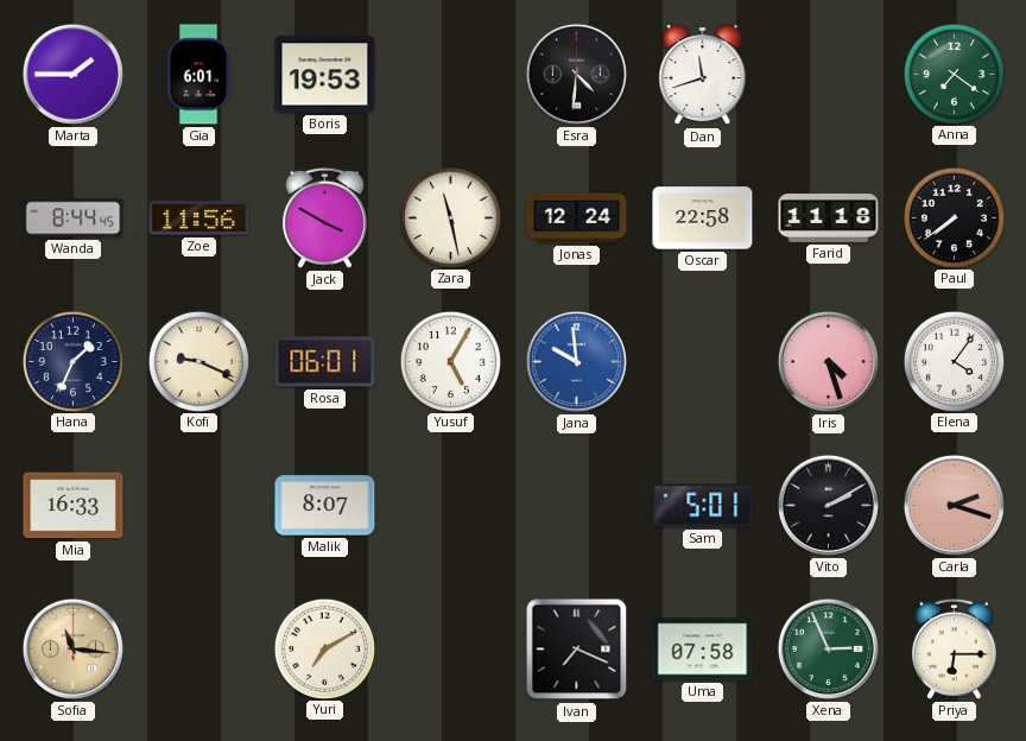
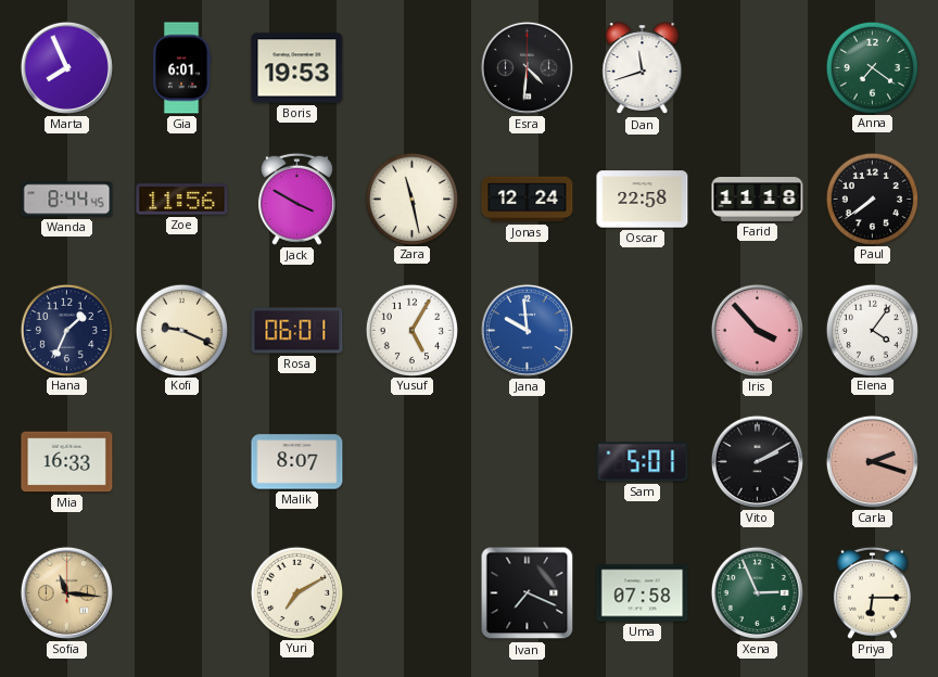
Marta: 1:45 -> 7:56 (66, 67)
Iris: 4:27 -> 3:53 (757, 330)
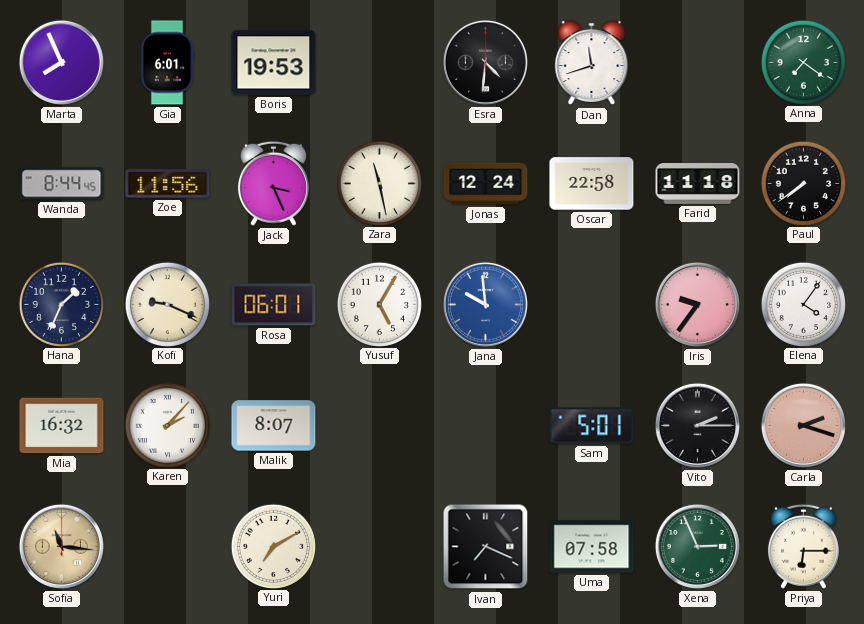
Jack: 3:50 -> 3:26 (273, 183)
Iris: 3:53 -> 9:36 (697, 304)
Mia: 16:33 -> 16:32 (62, 426)
Karen: none -> 2:07 (167, 425)
Vito: 2:10 -> 2:15 (697, 425)
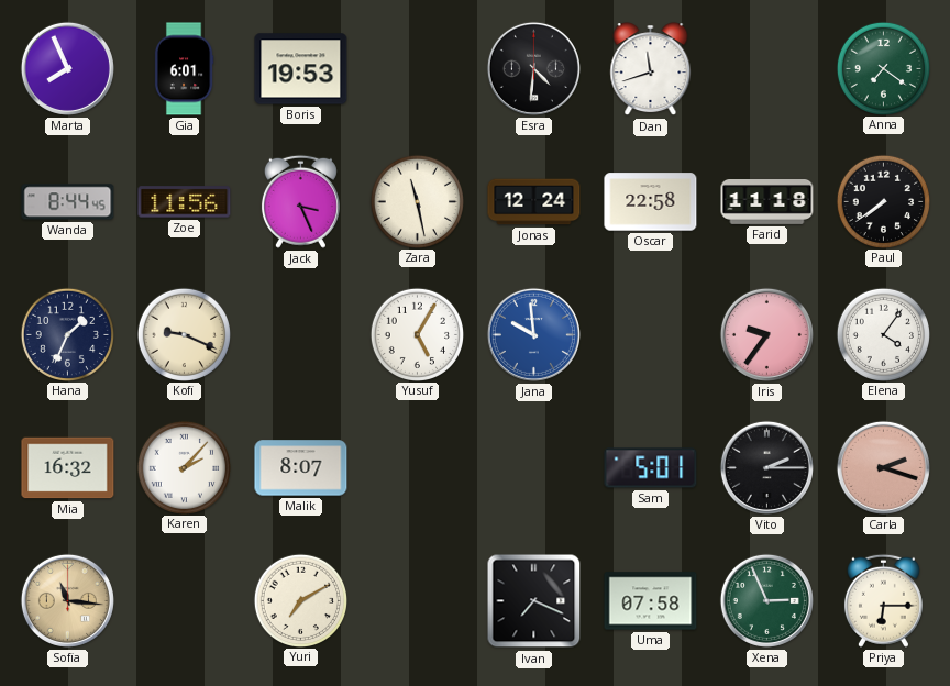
Rosa: 06:01 -> none (274, 305)
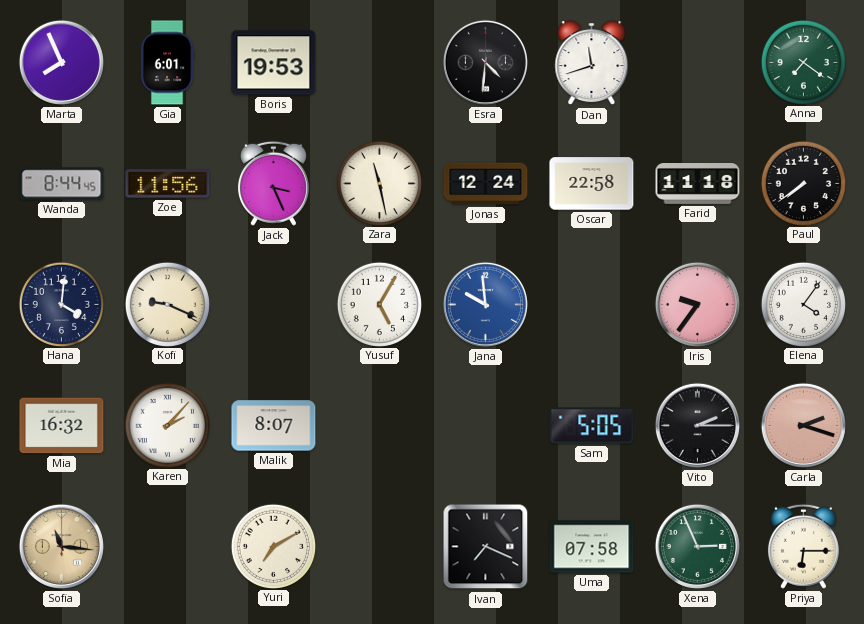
Hana: 1:34 -> 4:01 (61, 304)
Sam: 5:01 -> 5:05 (592, 426)
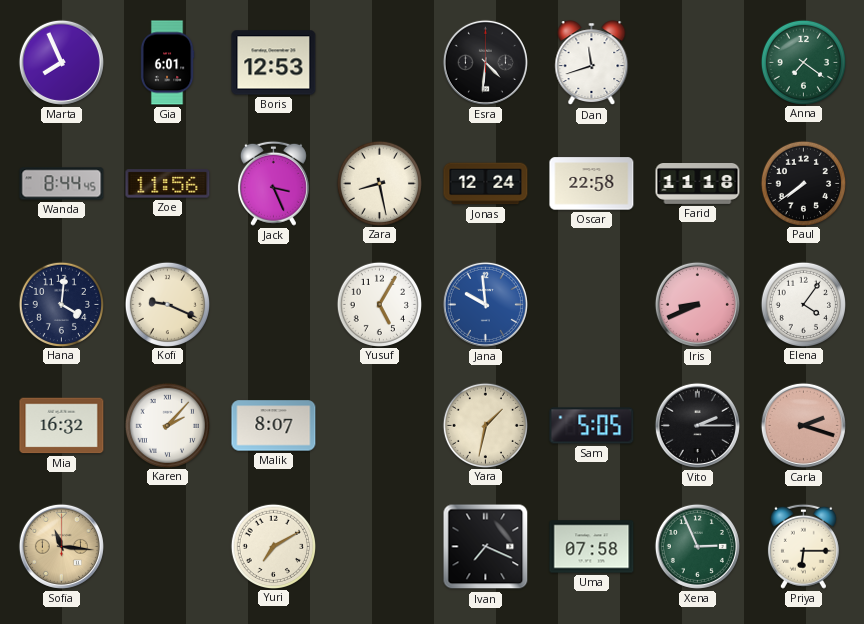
Boris: 19:53 -> 12:53 (274, 63)
Zara: 11:28 -> 8:28 (379, 183)
Iris: 9:36 -> 8:41 (697, 304)
Yara: none -> 1:32 (485, 425)
